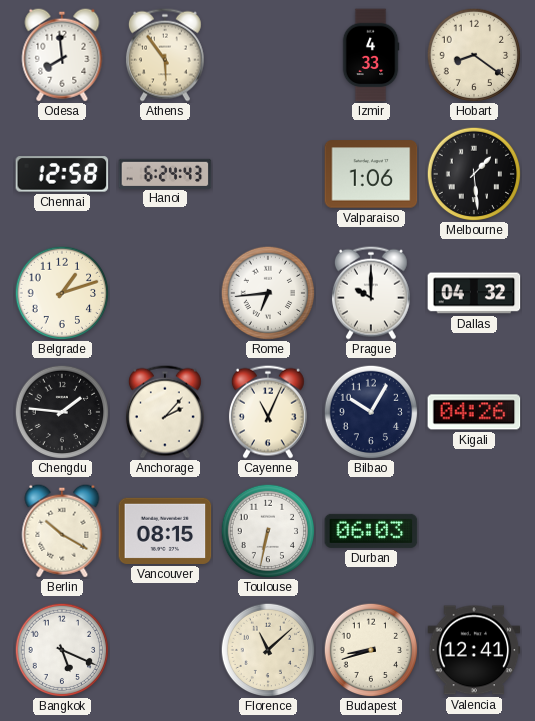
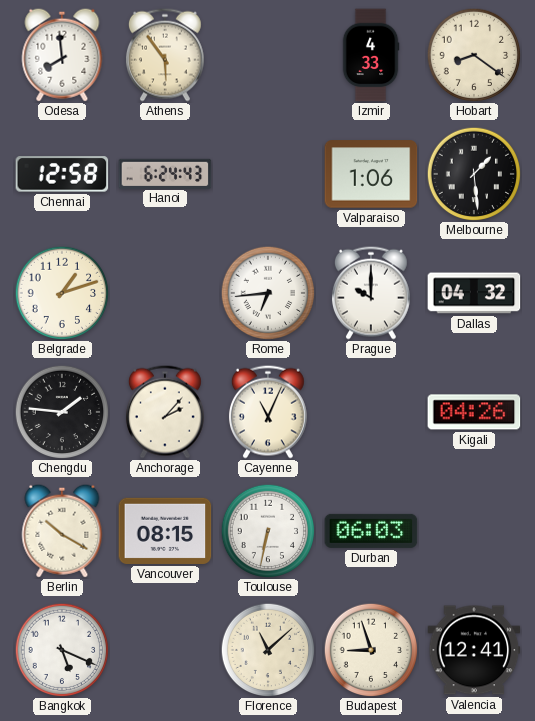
Bilbao: 10:05 -> none (371, 412)
Budapest: 8:42 -> 8:57 (371, 650)
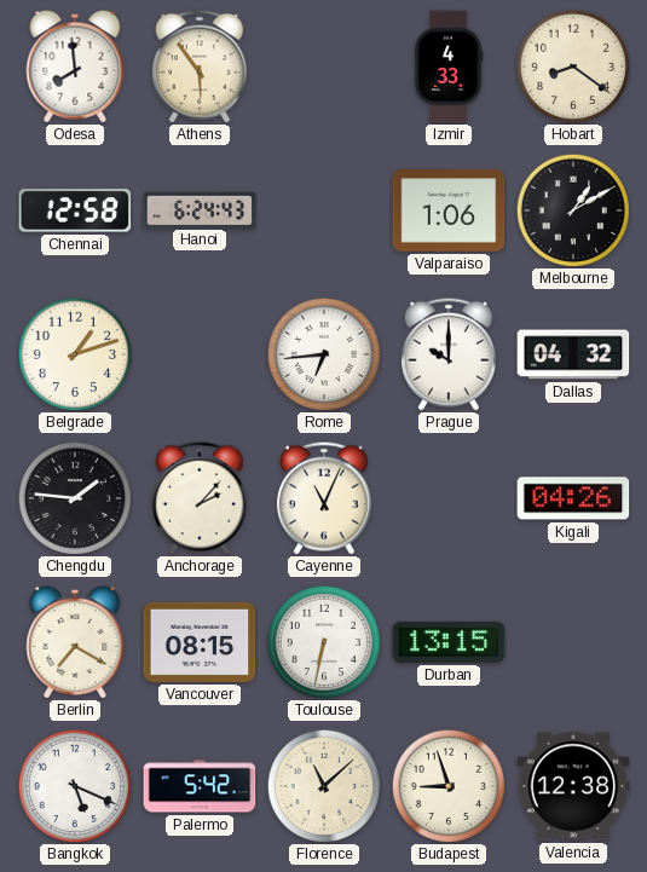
Melbourne: 1:29 -> 1:10 (573, 210)
Berlin: 10:20 -> 7:20 (75, 642)
Durban: 06:03 -> 13:15 (449, 642)
Palermo: none -> 5:42 (200, 786)
Valencia: 12:41 -> 12:38 (573, 786)
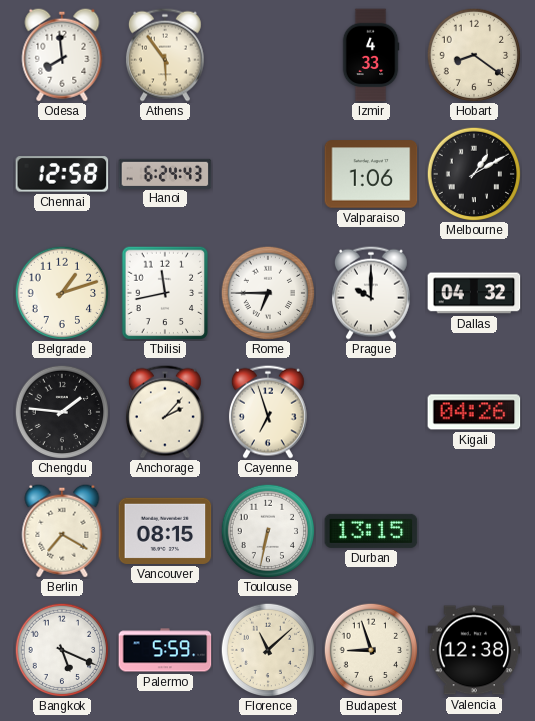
Tbilisi: none -> 11:43 (165, 293)
Rome: 6:44 -> 6:45 (268, 293)
Cayenne: 11:04 -> 6:57 (268, 412)
Palermo: 5:42 -> 5:59 (165, 650)
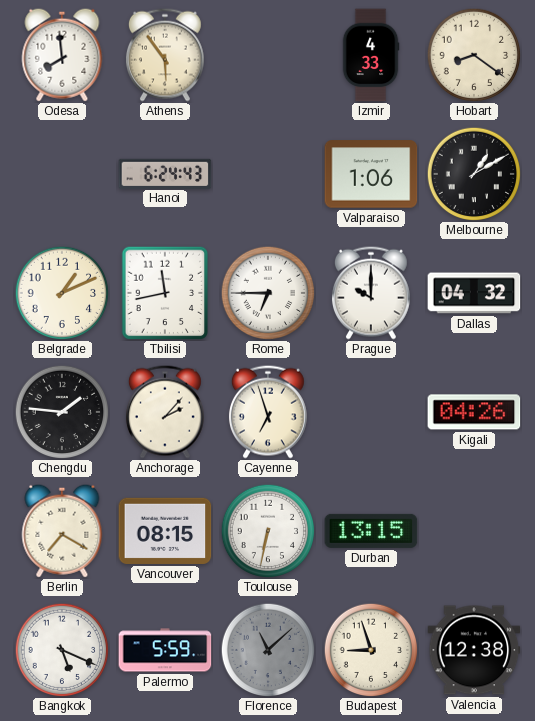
Chennai: 12:58 -> none (62, 174)
Belgrade: 1:12 -> 1:11 (62, 293)
Florence dial: cream -> grey (268, 650)
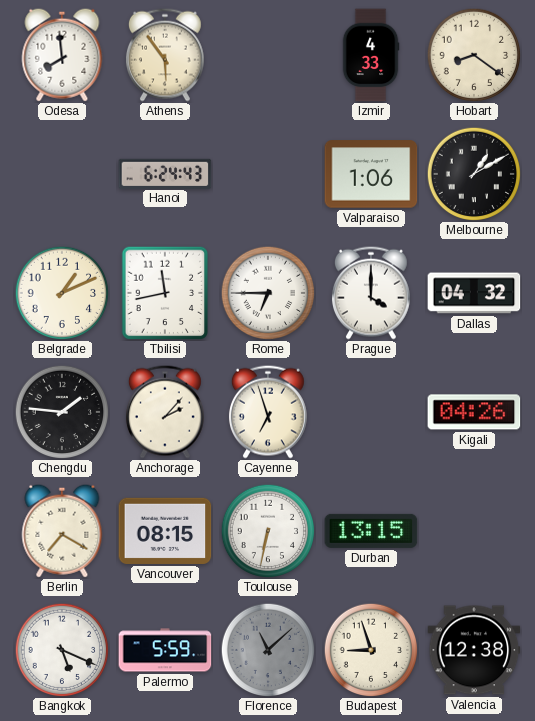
Prague: 10:00 -> 4:00 (371, 293)
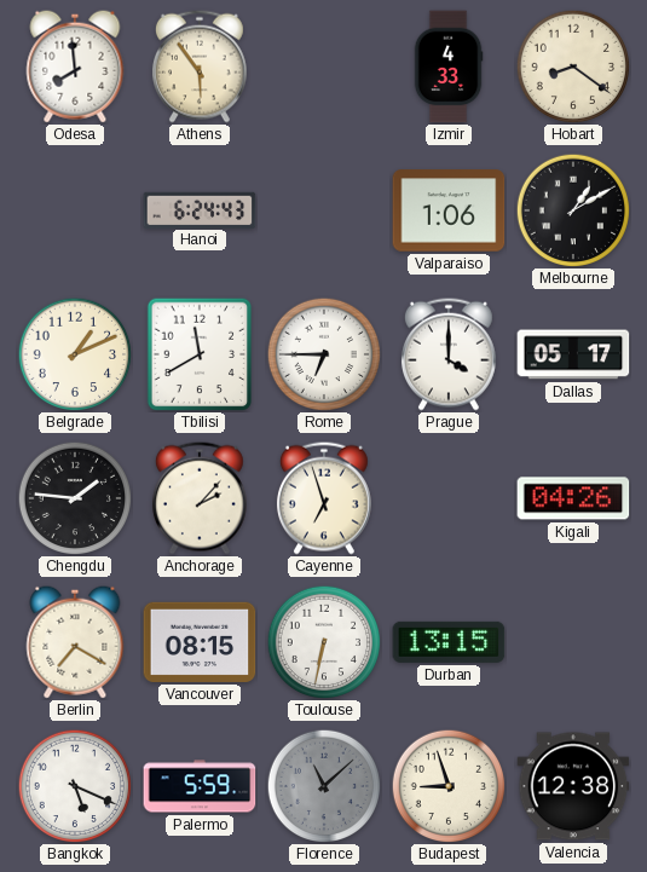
Tbilisi: 11:43 -> 11:40 (200, 354)
Dallas: 04:32 -> 05:17 (573, 354)
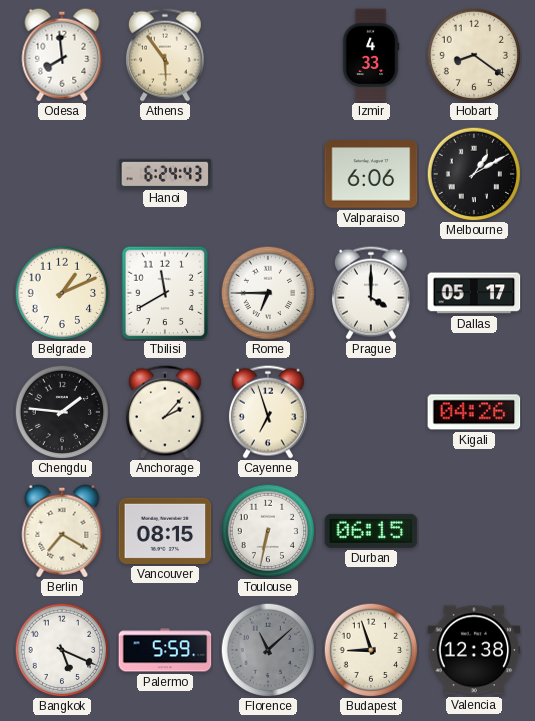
Valparaiso: 1:06 -> 6:06 (371, 174)
Durban: 13:15 -> 06:15 (371, 531)
